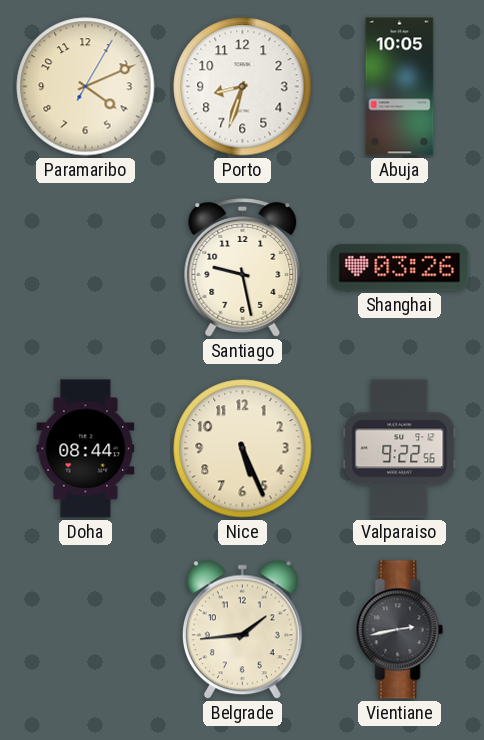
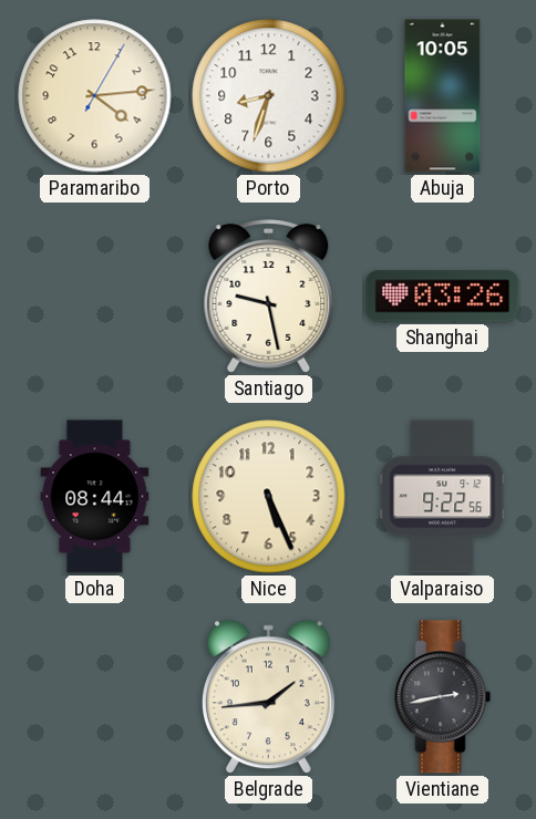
Paramaribo: 4:11 -> 4:14 (95, 96)
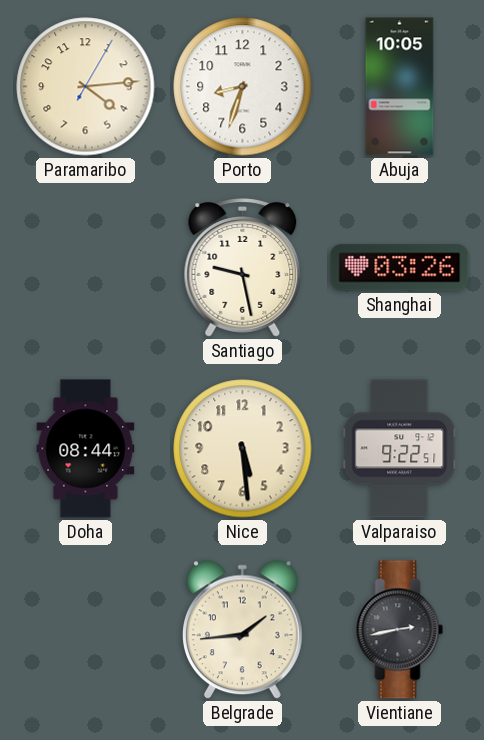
Nice: 5:26 -> 5:29 (243, 449)
Valparaiso: 9:22:56 -> 9:22:51 (400, 449)
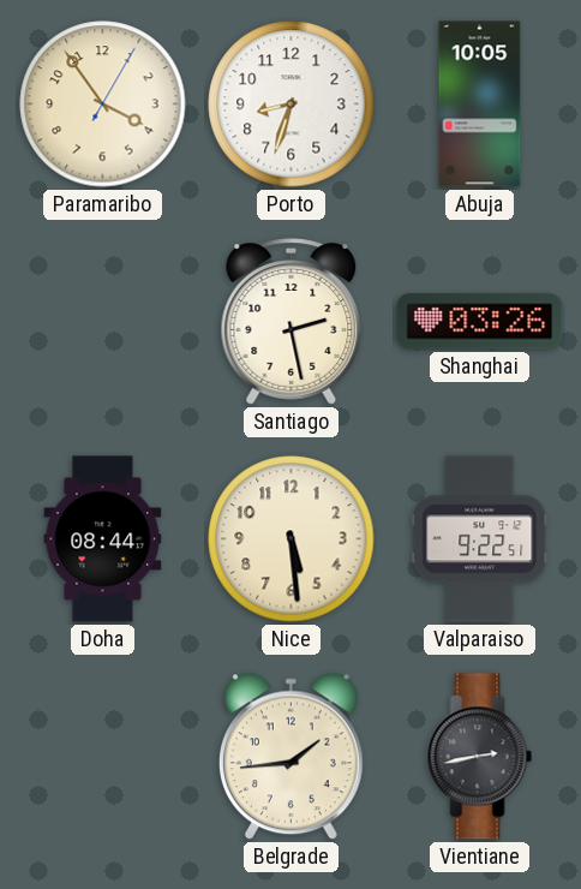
Paramaribo: 4:14 -> 3:54 (103, 105)
Santiago: 9:28 -> 2:28 (292, 322)
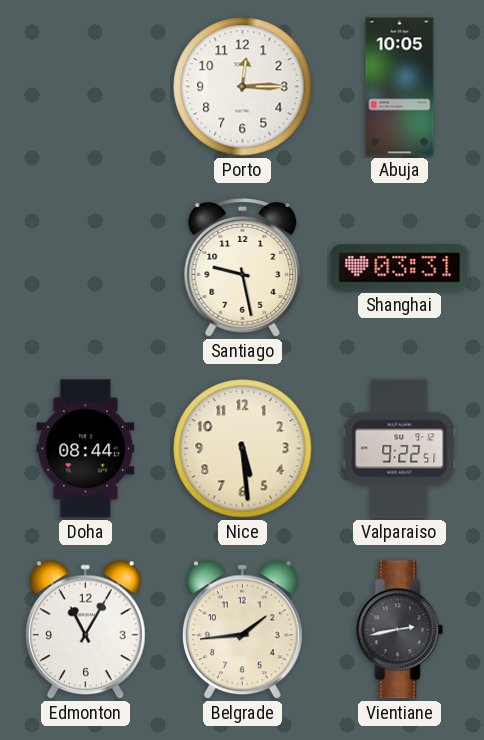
Paramaribo: 3:54 -> none (103, 105)
Porto: 8:33 -> 12:15 (243, 87)
Santiago: 2:28 -> 9:28 (243, 268)
Shanghai: 03:26 -> 03:31 (400, 268)
Edmonton: none -> 11:05 (85, 630)
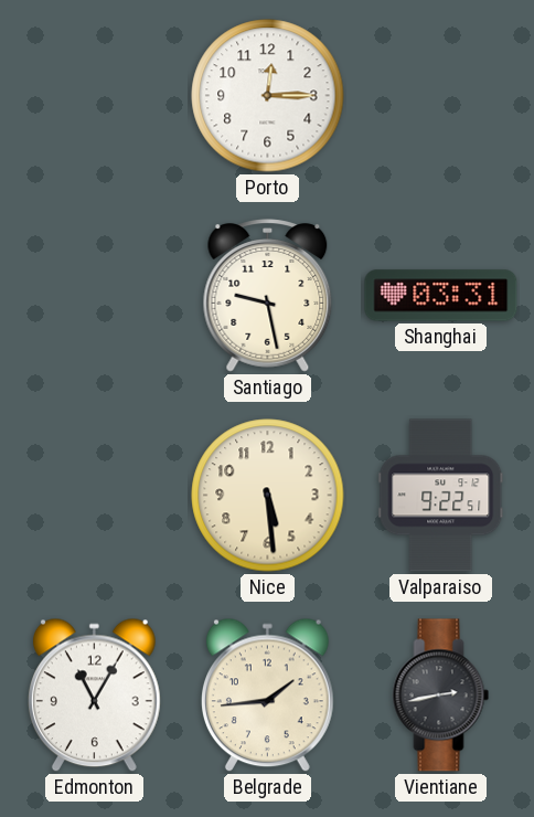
Abuja: 10:05 -> none (400, 87)
Doha: 08:44 -> none (86, 449)
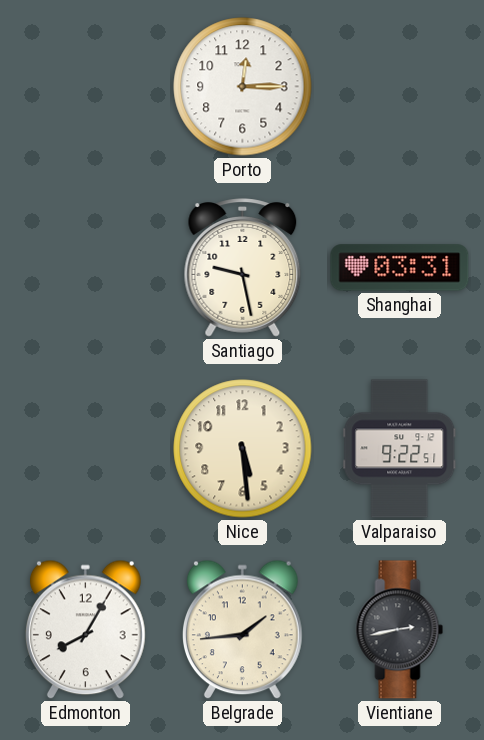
Edmonton: 11:05 -> 8:05 (85, 630)
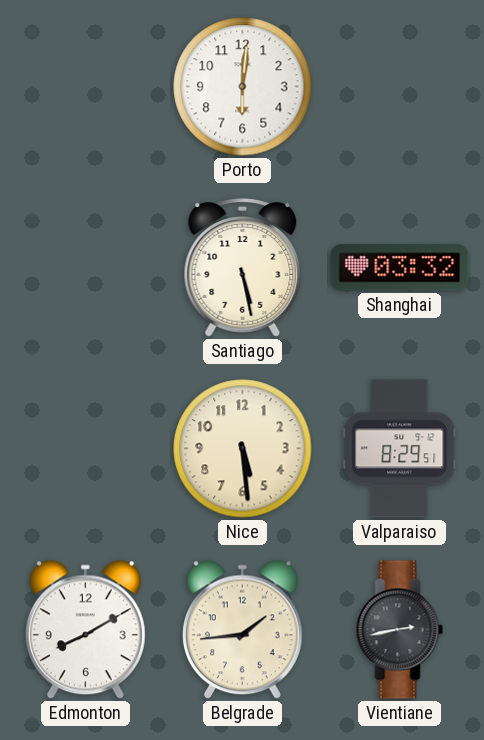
Porto: 12:15 -> 6:01 (243, 87)
Santiago: 9:28 -> 5:28 (243, 268)
Shanghai: 03:31 -> 03:32 (400, 268)
Valparaiso: 9:22 -> 8:29 (400, 449)
Edmonton: 8:05 -> 8:10 (85, 630)
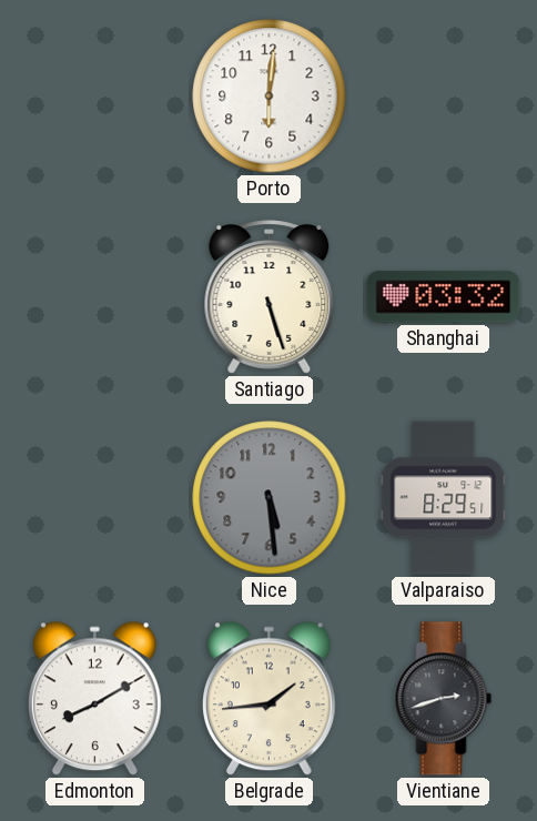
Santiago: 5:28 -> 5:27 (270, 297)
Nice dial: cream -> grey (270, 498)
Vientiane: 2:43 -> 2:42 (444, 699)
